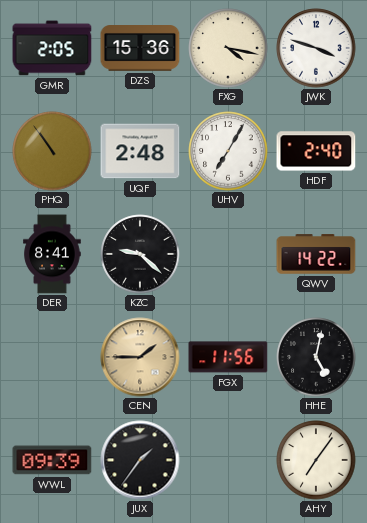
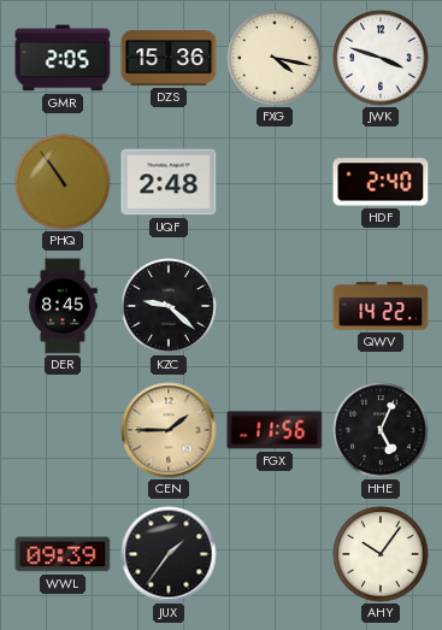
UHV: 7:05 -> none (228, 151)
DER: 8:41 -> 8:45 (63, 306)
HHE: 5:02 -> 5:04 (381, 430)
AHY: 7:06 -> 10:06 (381, 554)
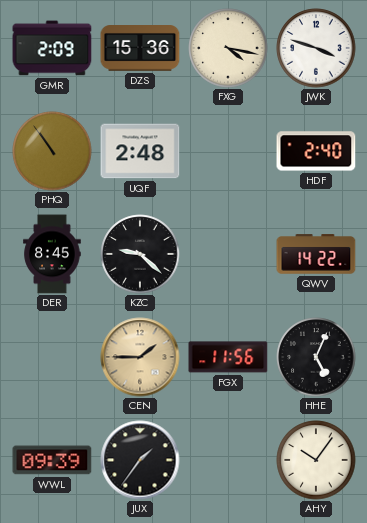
GMR: 2:05 -> 2:09 (52, 48)
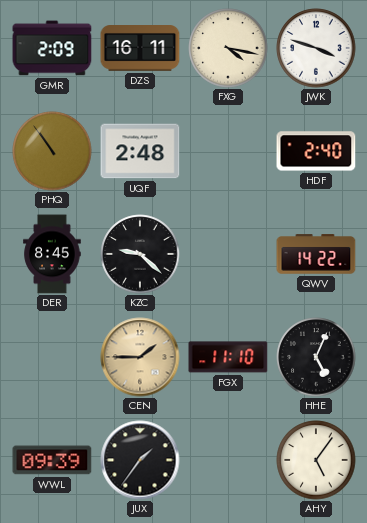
DZS: 15:36 -> 16:11 (140, 49)
FGX: 11:56 -> 11:10 (228, 357)
AHY: 10:06 -> 5:06 (316, 460)
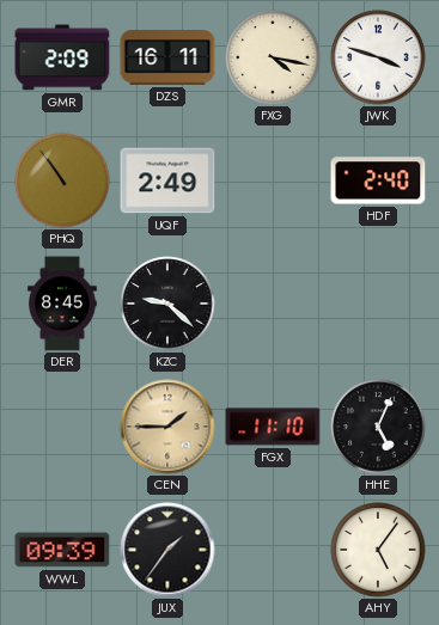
UQF: 2:48 -> 2:49 (167, 180)
QWV: 14:22 -> none (316, 254)
